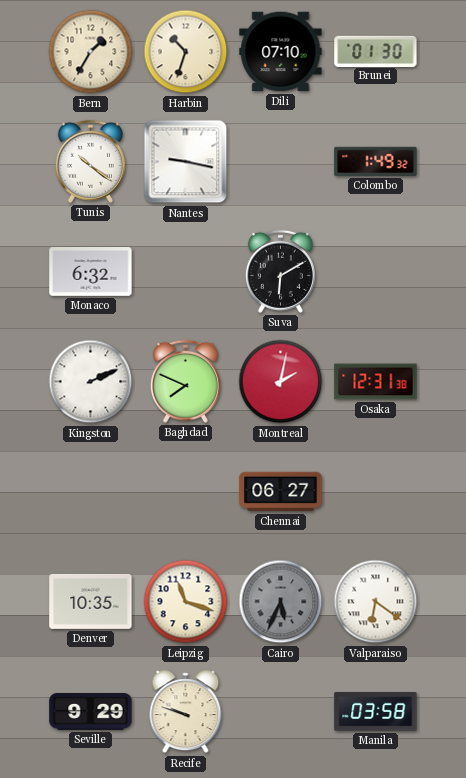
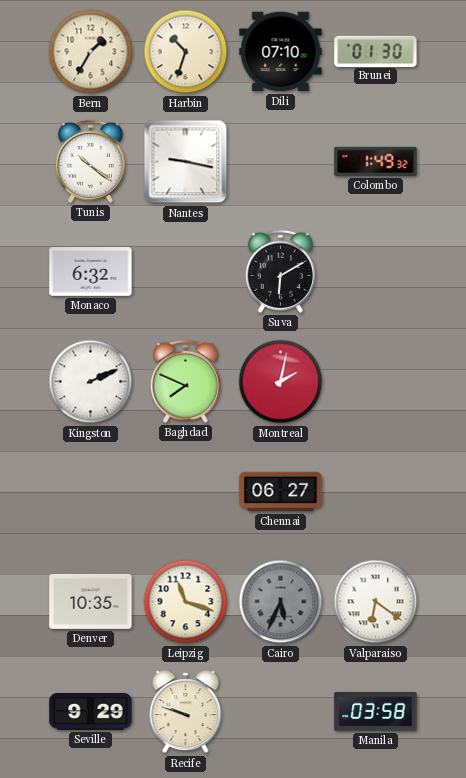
Osaka: 12:31 -> none (376, 382)
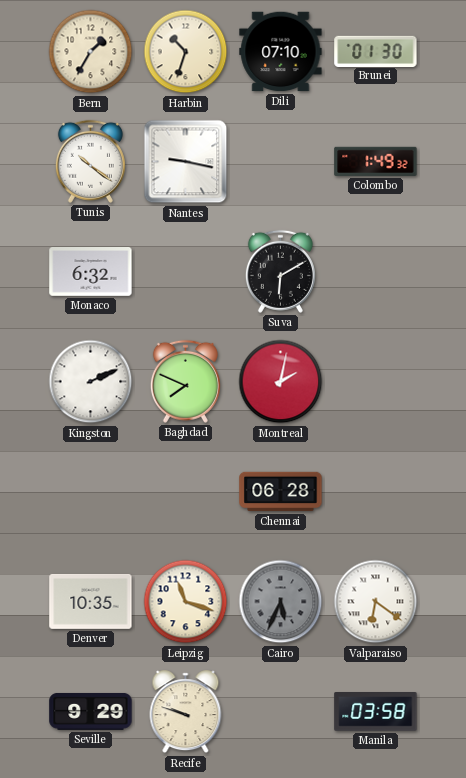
Chennai: 06:27 -> 06:28 (281, 492)
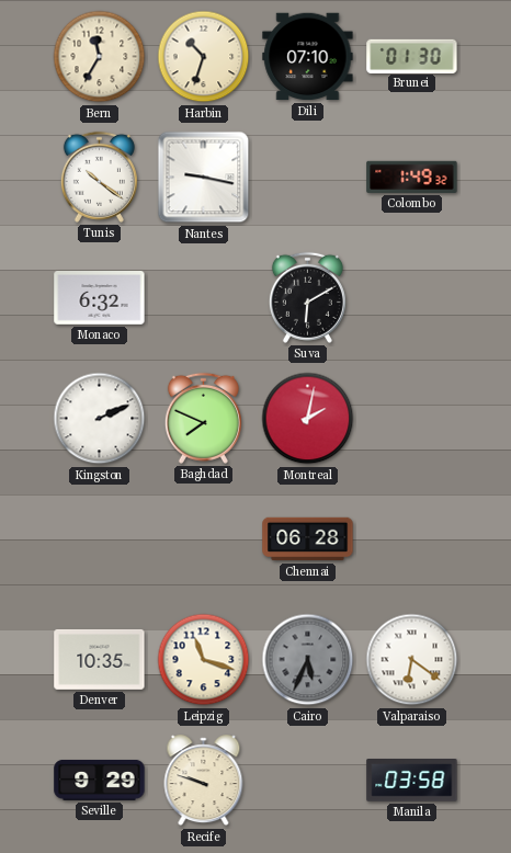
Bern: 1:35 -> 11:35 (100, 57)
